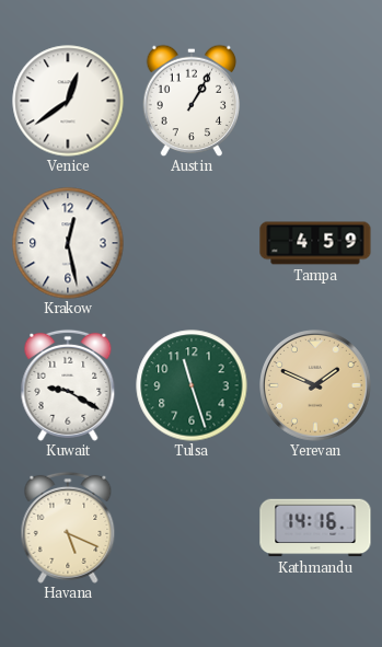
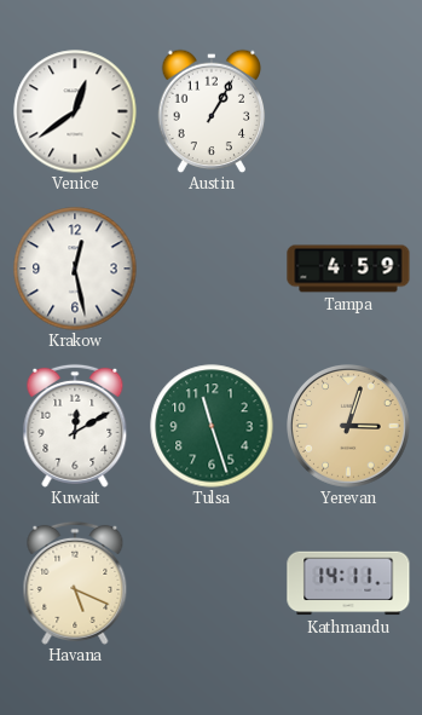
Kuwait: 9:20 -> 12:10 (75, 426)
Yerevan: 1:49 -> 3:03 (349, 427)
Kathmandu: 14:16 -> 14:11 (348, 583)
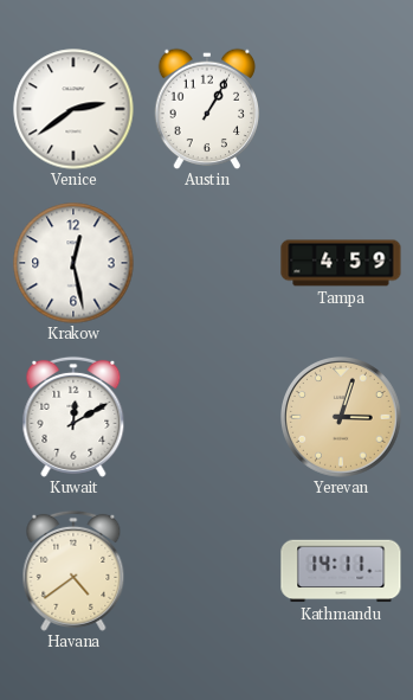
Venice: 12:39 -> 2:39 (73, 109)
Tulsa: 11:27 -> none (212, 426)
Havana: 5:19 -> 4:39 (73, 571)
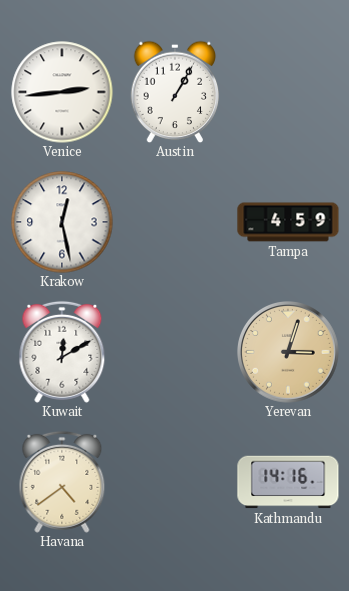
Venice: 2:39 -> 2:44 (62, 92)
Kathmandu: 14:11 -> 14:16 (288, 482)
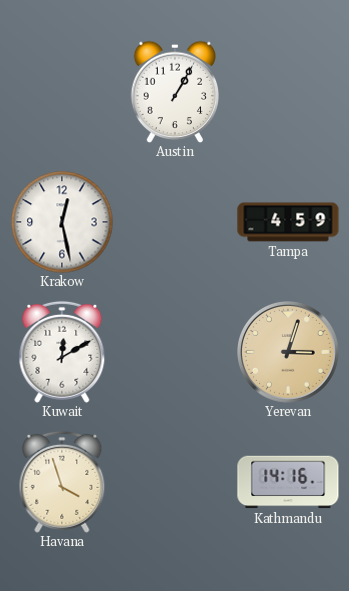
Venice: 2:44 -> none (62, 92)
Havana: 4:39 -> 3:57 (62, 482)
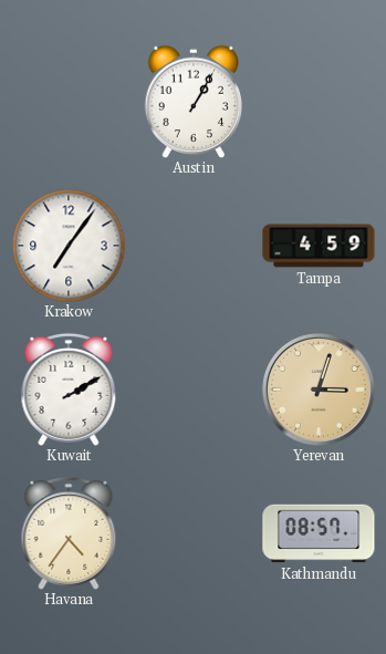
Krakow: 12:28 -> 7:06 (69, 246)
Kuwait: 12:10 -> 2:10 (69, 390)
Havana: 3:57 -> 4:36 (69, 533)
Kathmandu: 14:16 -> 08:57 (319, 533)
